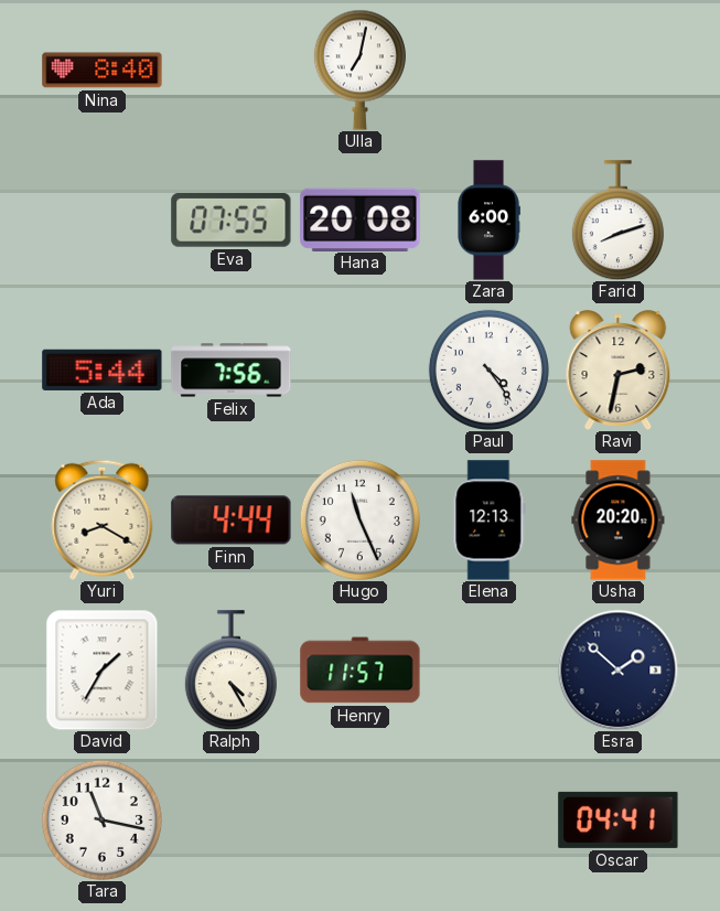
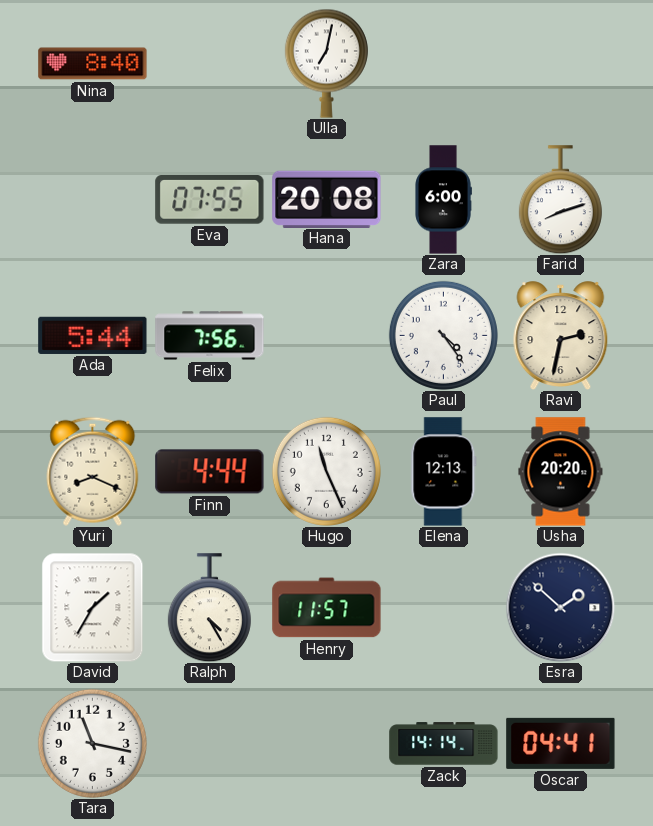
Yuri: 8:20 -> 8:19 (93, 471)
Zack: none -> 14:14 (444, 744)
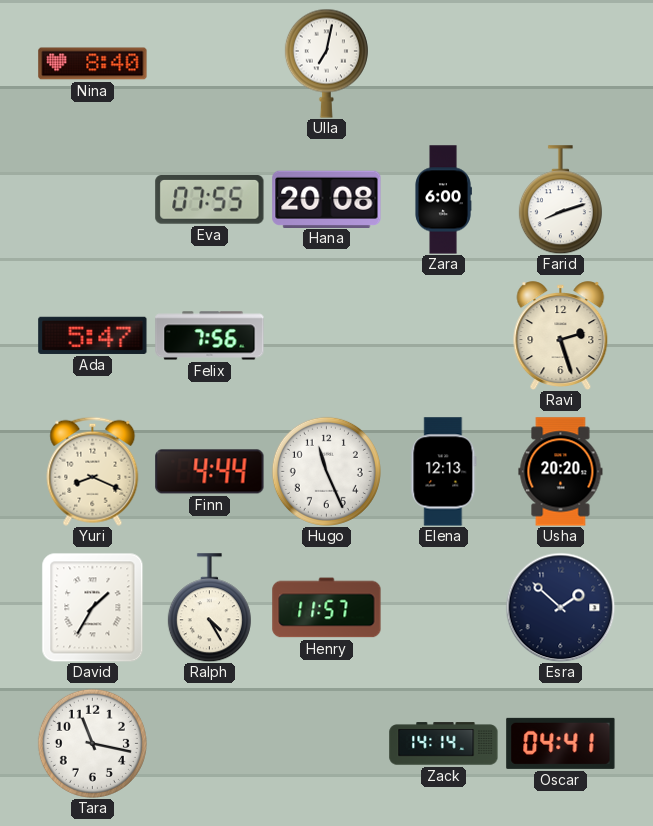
Ada: 5:44 -> 5:47 (93, 335)
Paul: 4:24 -> none (443, 335)
Ravi: 2:32 -> 2:27 (561, 335)
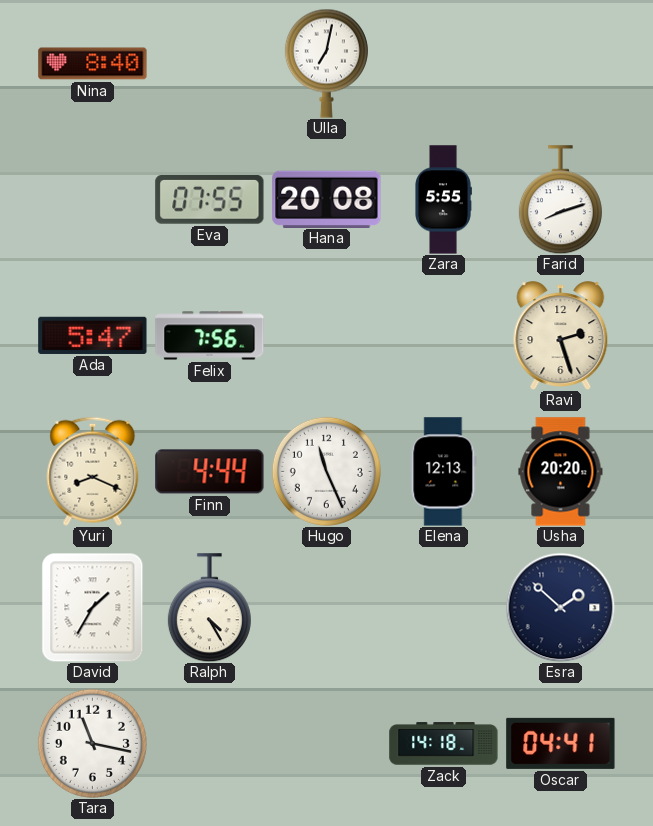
Zara: 6:00 -> 5:55 (443, 200)
Henry: 11:57 -> none (327, 608)
Zack: 14:14 -> 14:18 (444, 744)
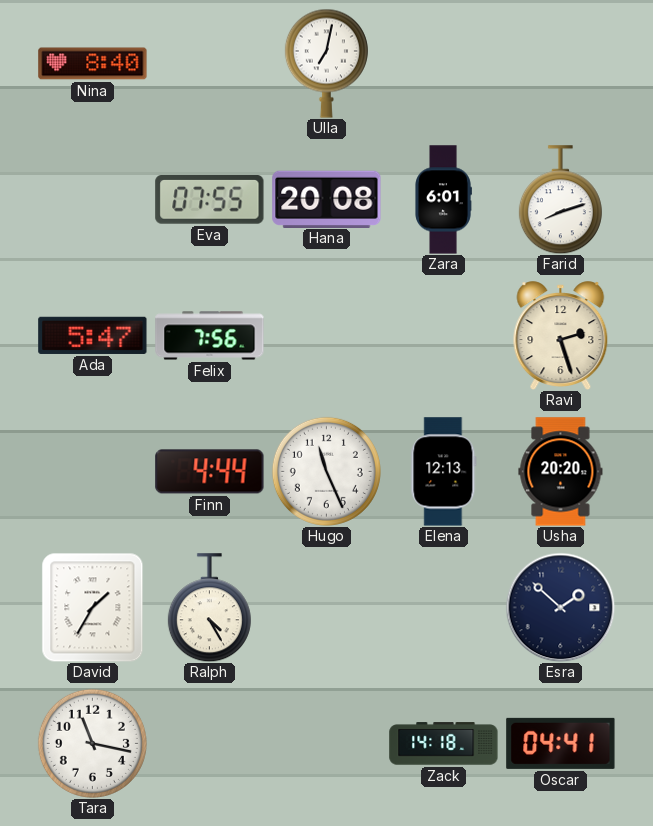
Zara: 5:55 -> 6:01 (443, 200)
Yuri: 8:19 -> none (93, 471)
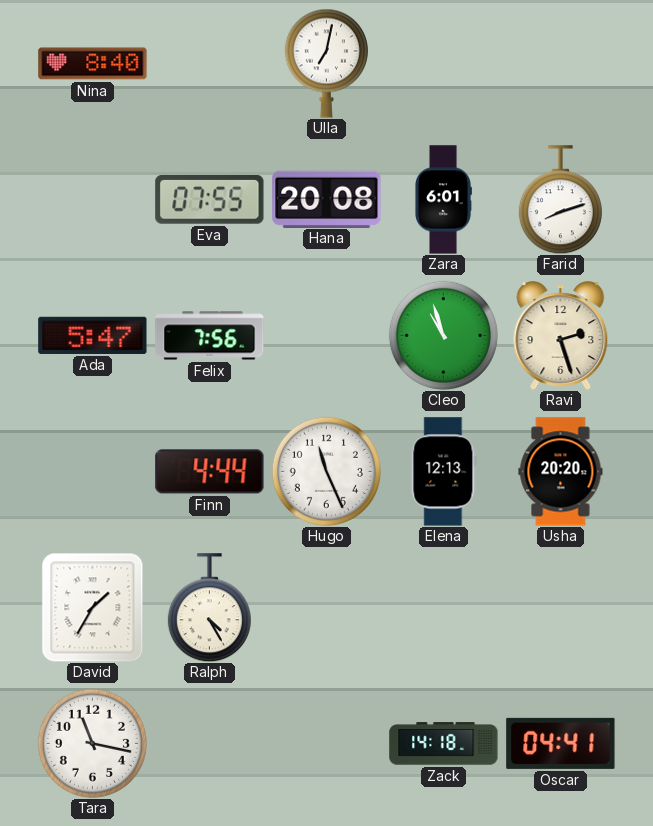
Cleo: none -> 10:57 (443, 335)
Esra: 1:52 -> none (560, 607)
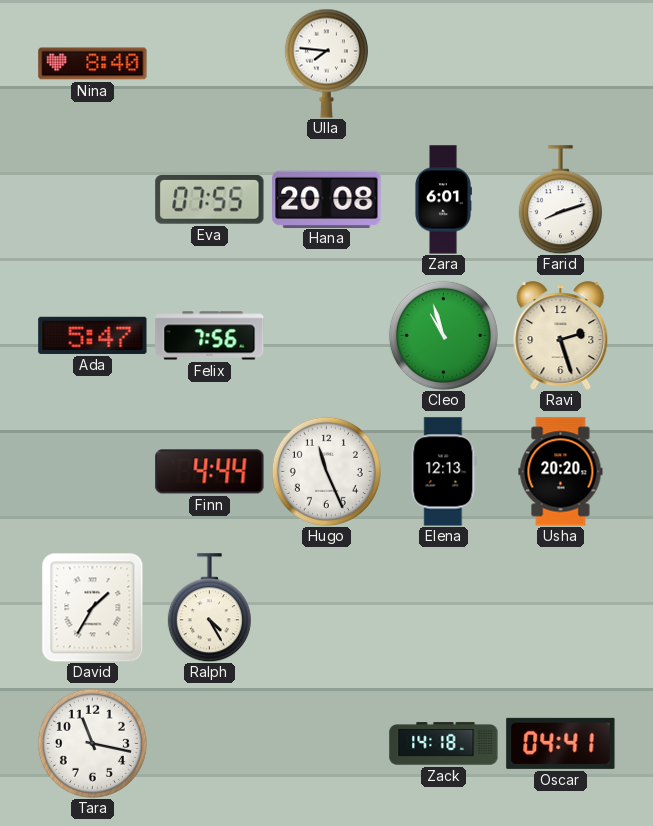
Ulla: 7:02 -> 7:46 (326, 63)
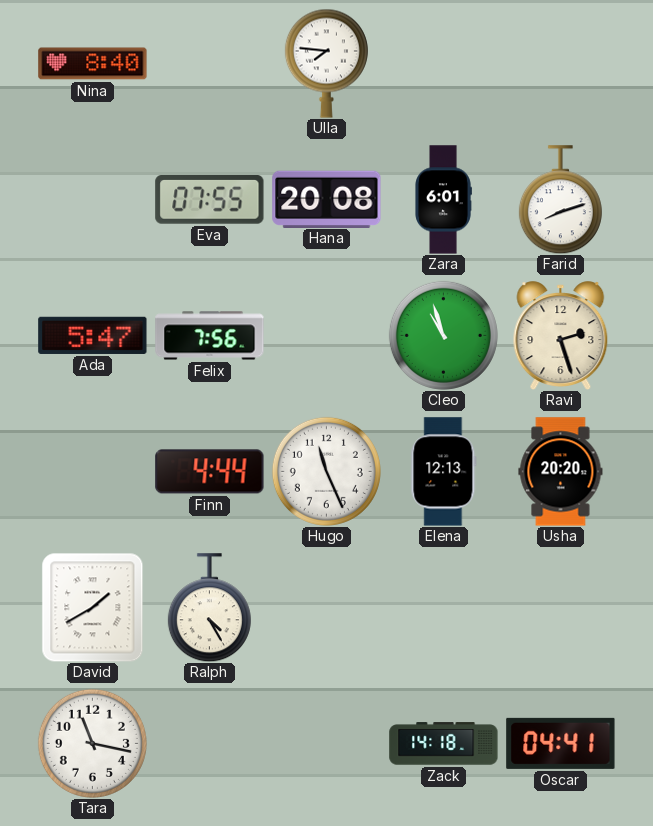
David: 1:35 -> 1:40 (93, 607)
